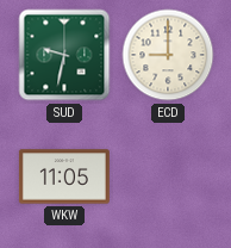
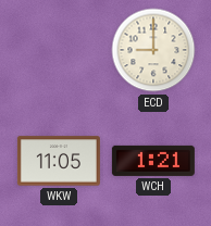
SUD: 9:32 -> none (64, 55)
WCH: none -> 1:21 (153, 161)
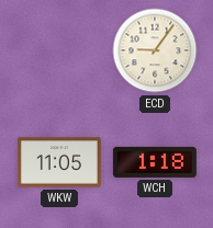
ECD: 9:00 -> 9:06 (155, 50)
WCH: 1:21 -> 1:18 (155, 162)
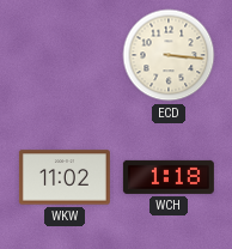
ECD: 9:06 -> 3:16 (169, 55)
WKW: 11:05 -> 11:02 (65, 177)
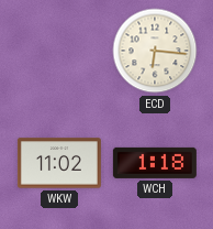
ECD: 3:16 -> 6:16 (155, 51)
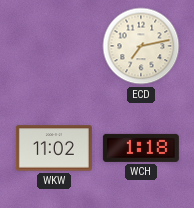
ECD: 6:16 -> 7:13 (141, 46)
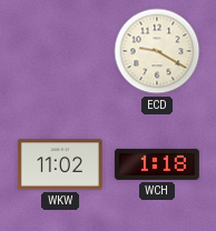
ECD: 7:13 -> 9:20 (157, 51)
